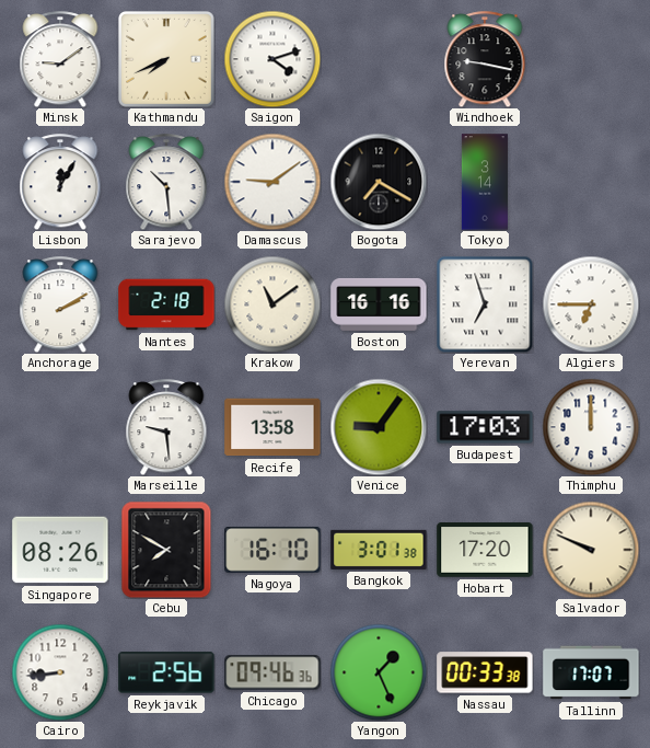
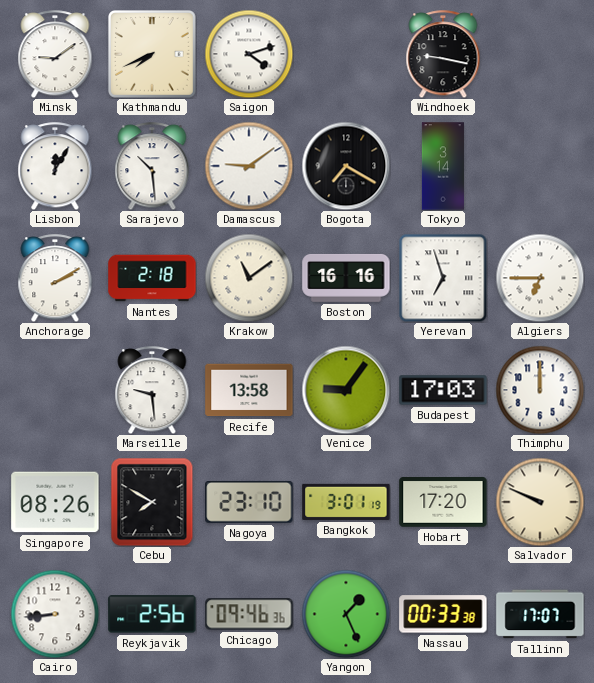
Nagoya: 16:10 -> 23:10 (249, 502)
Bangkok: 3:01:38 -> 3:01:19 (346, 502)
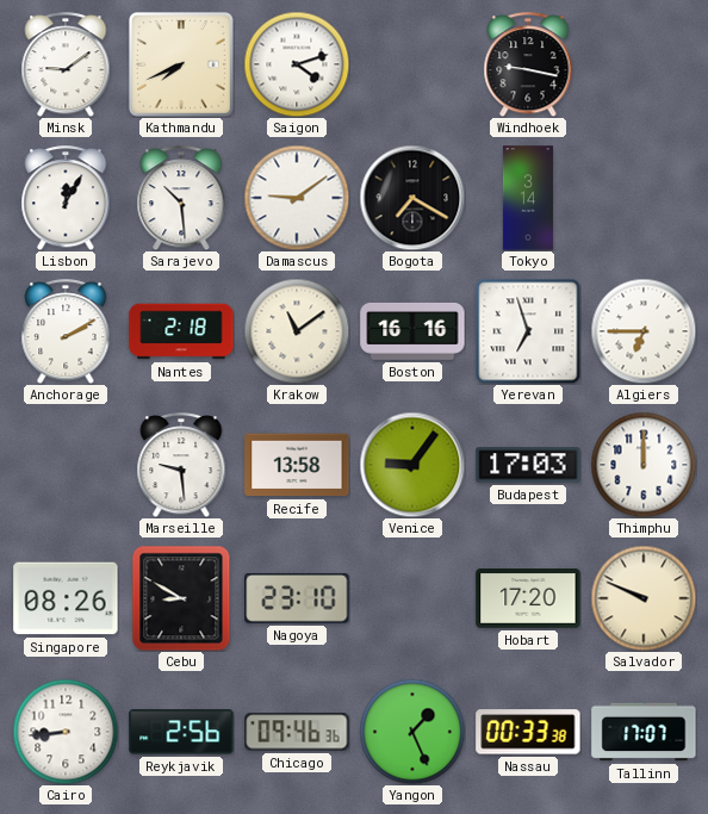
Cebu: 7:50 -> 8:50 (181, 598)
Bangkok: 3:01 -> none (346, 502)
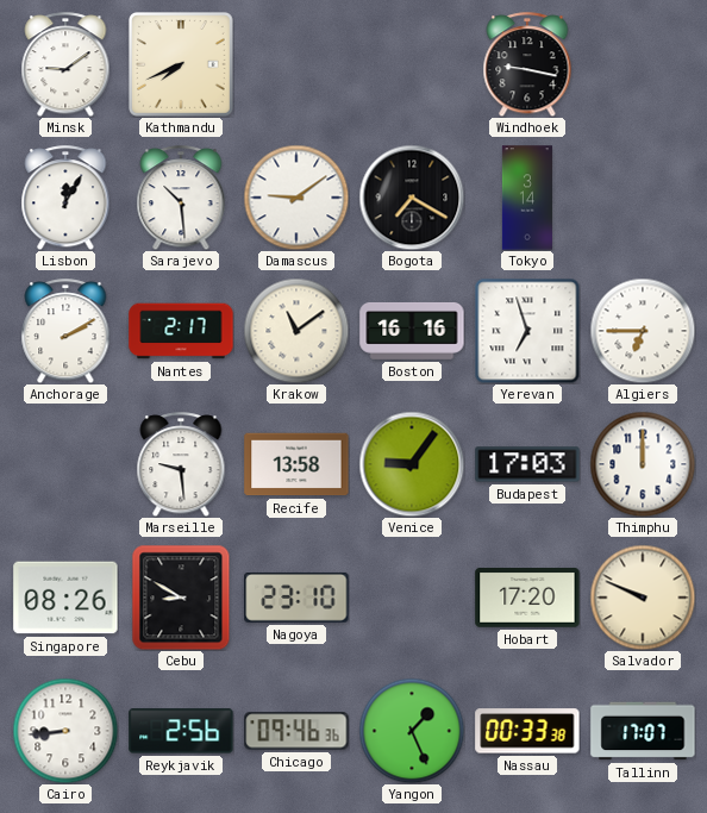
Saigon: 4:12 -> none (297, 64)
Nantes: 2:18 -> 2:17 (181, 331)
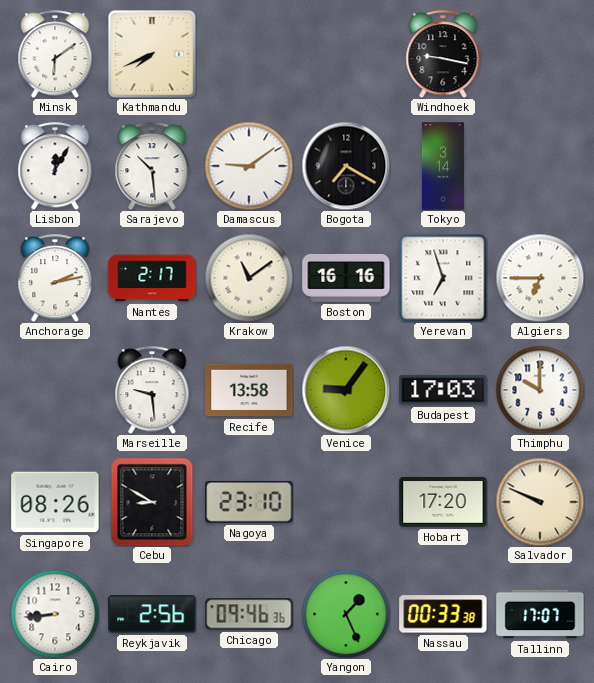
Minsk: 9:09 -> 6:09 (55, 54)
Anchorage: 2:10 -> 2:13 (55, 278)
Thimphu: 12:00 -> 10:00 (540, 390)
